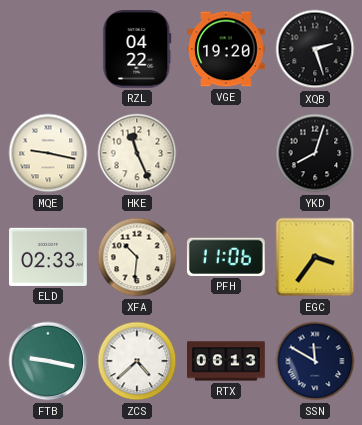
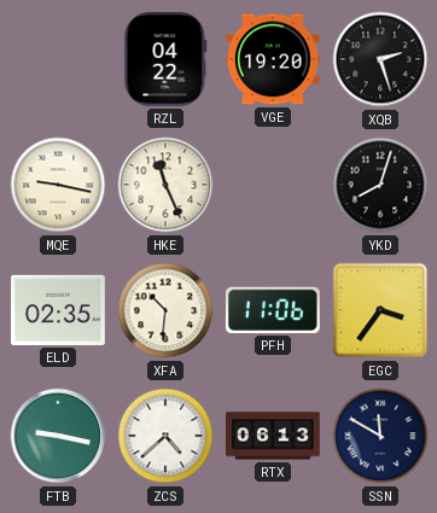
ELD: 02:33 -> 02:35 (59, 310)
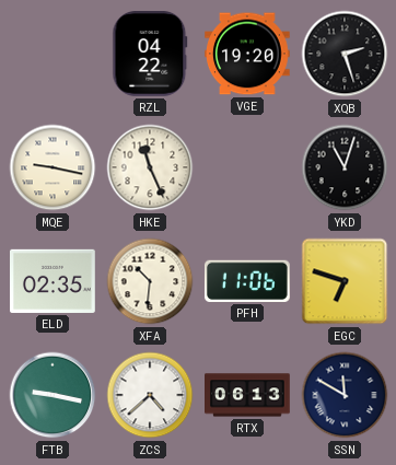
YKD: 8:03 -> 11:03 (345, 167)
EGC: 3:36 -> 6:48 (345, 281)
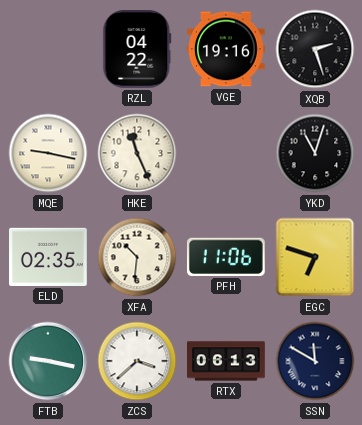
VGE: 19:20 -> 19:16 (227, 49)
ZCS: 4:38 -> 3:38 (137, 361)
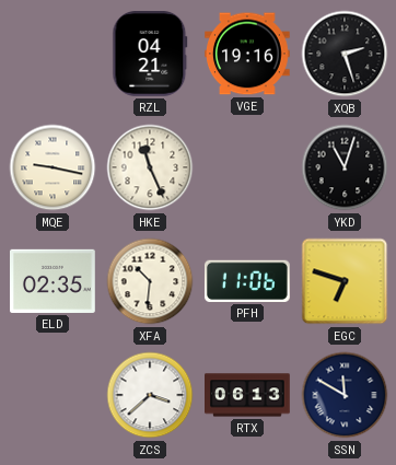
RZL: 04:22 -> 04:21 (150, 55)
FTB: 9:17 -> none (48, 361)
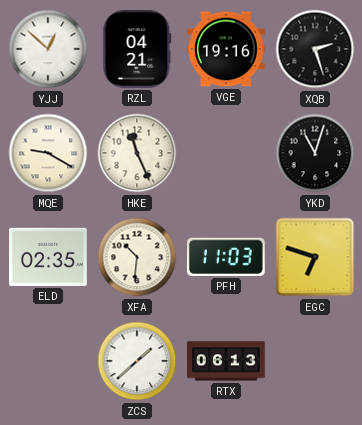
YJJ: none -> 12:52 (48, 49)
MQE: 9:17 -> 9:20 (48, 153)
PFH: 11:06 -> 11:03 (226, 257)
ZCS: 3:38 -> 1:38 (137, 361)
SSN: 11:50 -> none (345, 395)
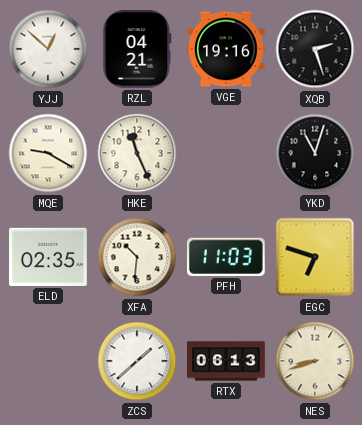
NES: none -> 8:42 (315, 361)
